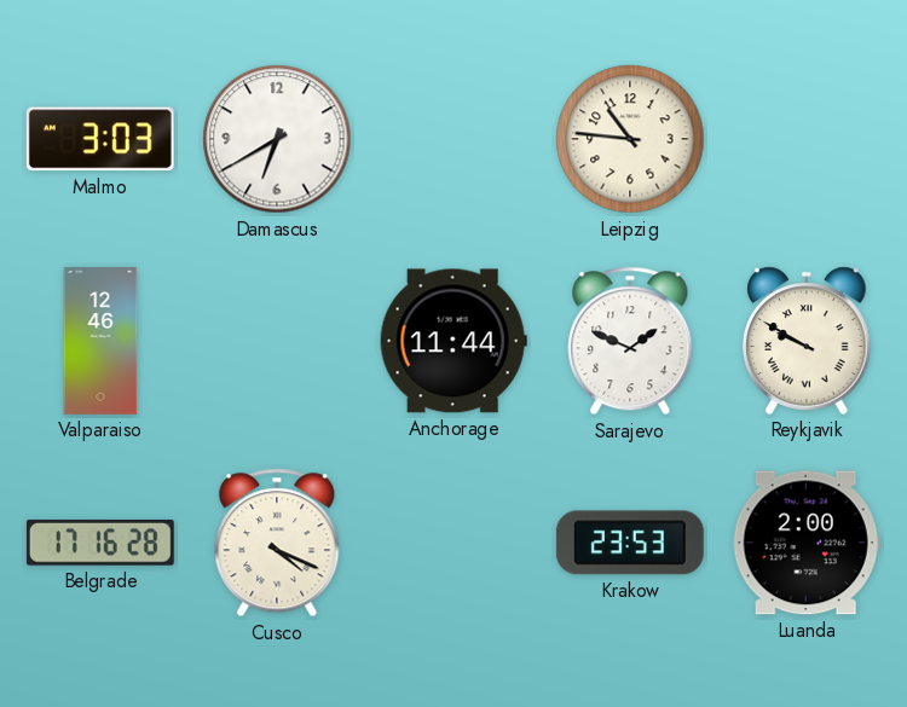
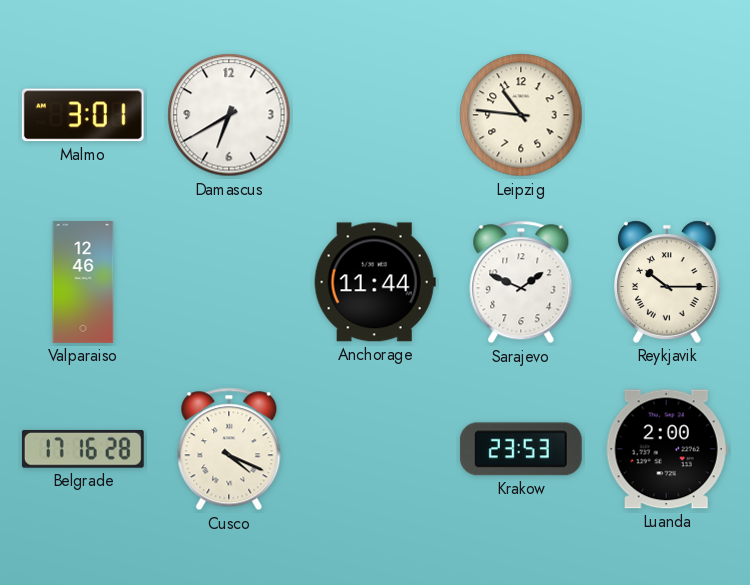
Malmo: 3:03 -> 3:01 (83, 115)
Reykjavik: 9:50 -> 10:15 (668, 282)
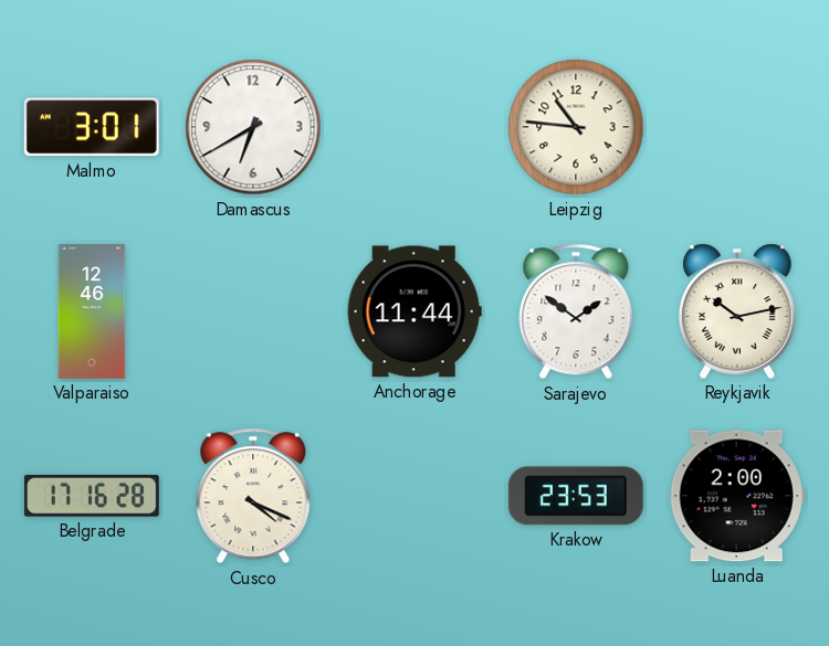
Sarajevo: 1:49 -> 1:51 (576, 311)
Reykjavik: 10:15 -> 10:13 (738, 311)
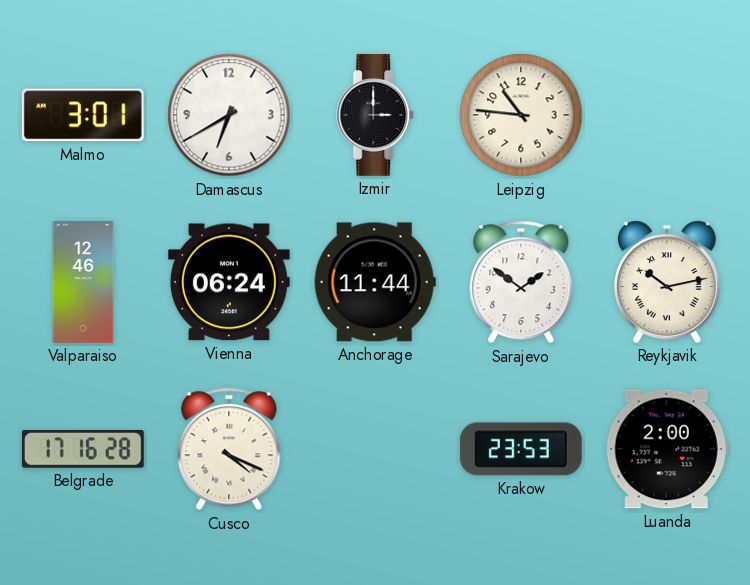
Izmir: none -> 3:00 (376, 115)
Vienna: none -> 06:24 (229, 282)
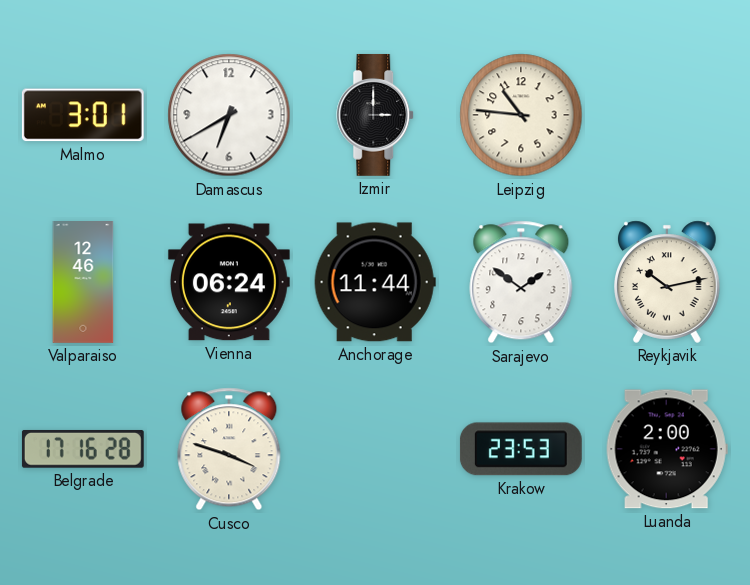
Cusco: 4:19 -> 3:48 (229, 449)
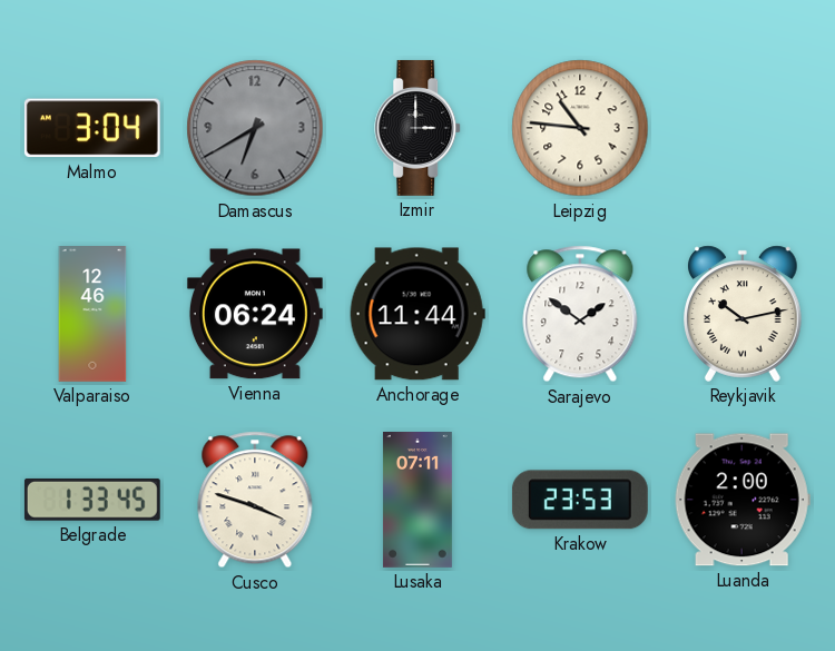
Malmo: 3:01 -> 3:04 (92, 128)
Damascus dial: white -> grey (255, 128)
Belgrade: 17:16 -> 1:33 (92, 500)
Lusaka: none -> 07:11 (417, 501)
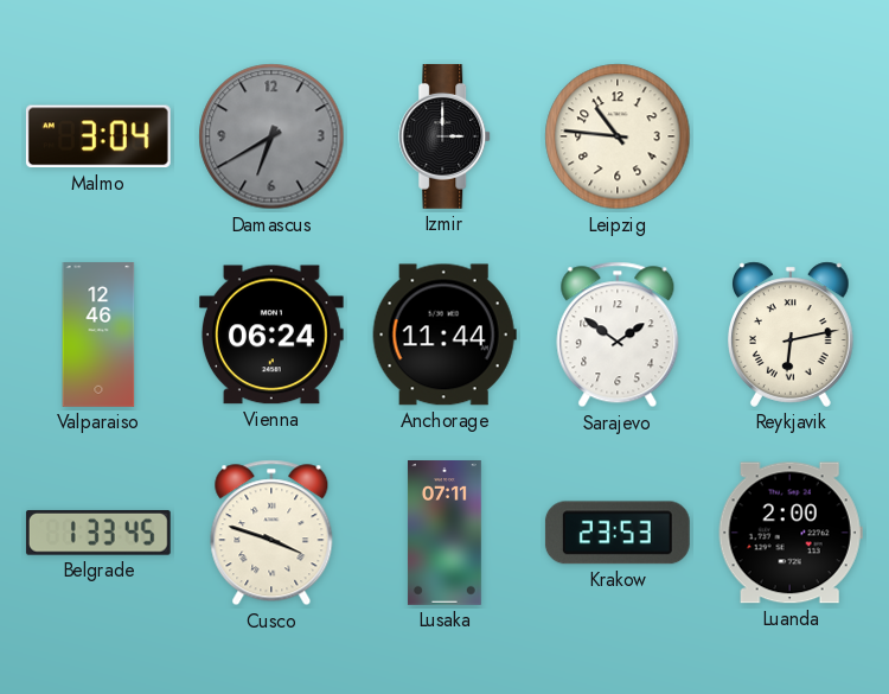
Reykjavik: 10:13 -> 6:13 (792, 335)
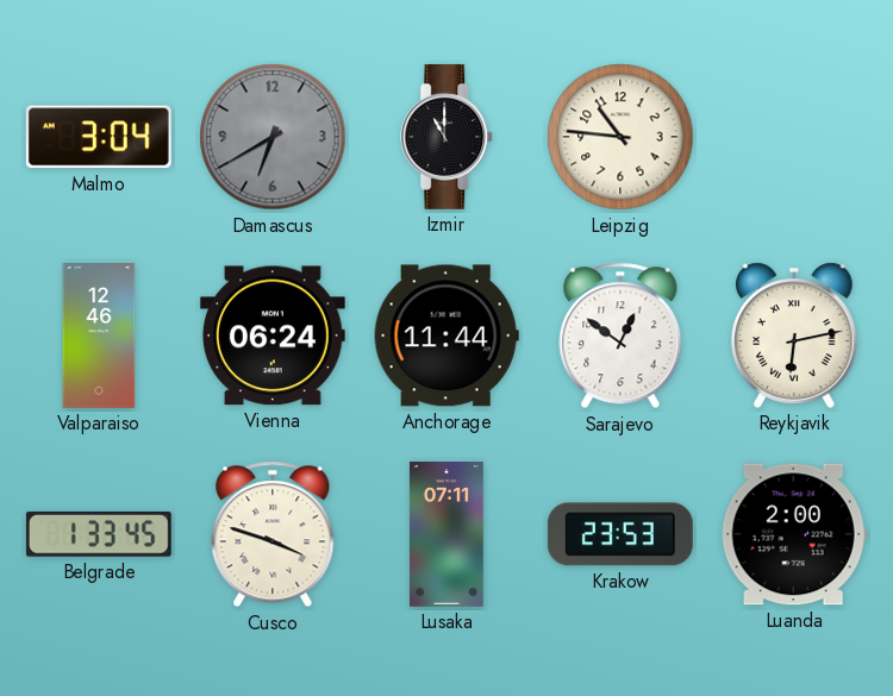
Izmir: 3:00 -> 11:00 (448, 137)
Sarajevo: 1:51 -> 12:51 (620, 336)
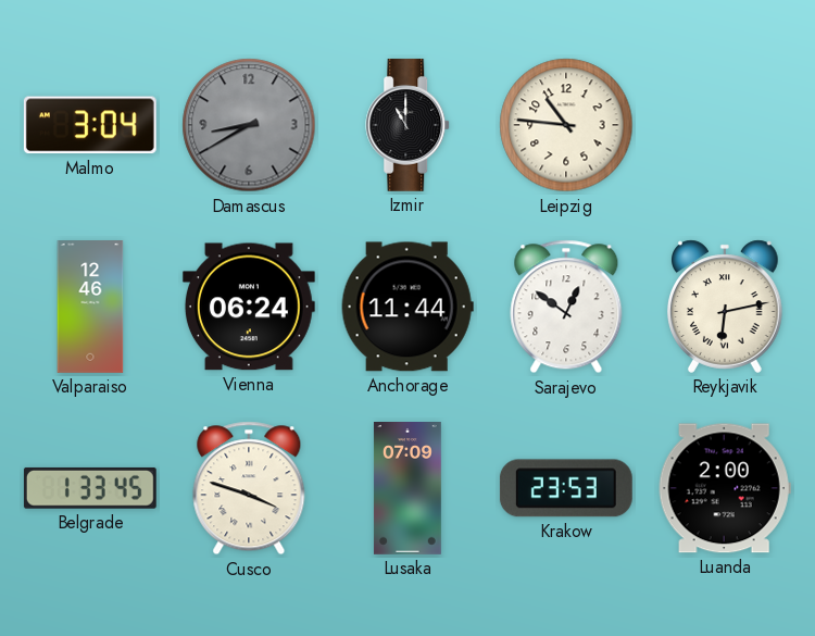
Damascus: 6:40 -> 8:40 (249, 125)
Lusaka: 07:11 -> 07:09 (407, 489)
